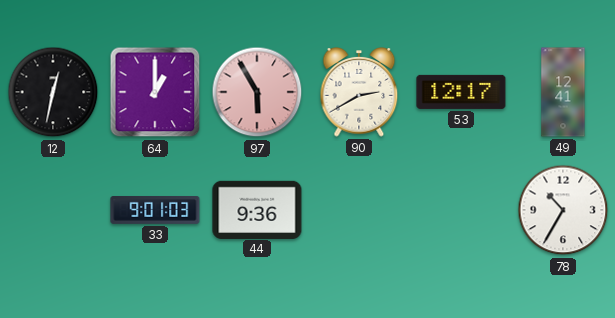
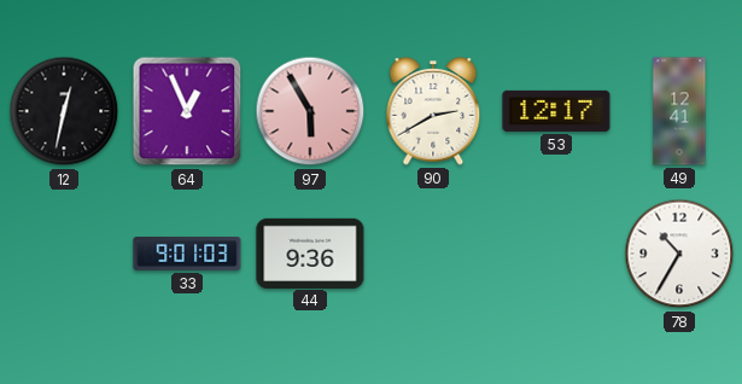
64: 1:00 -> 12:56 (187, 111)
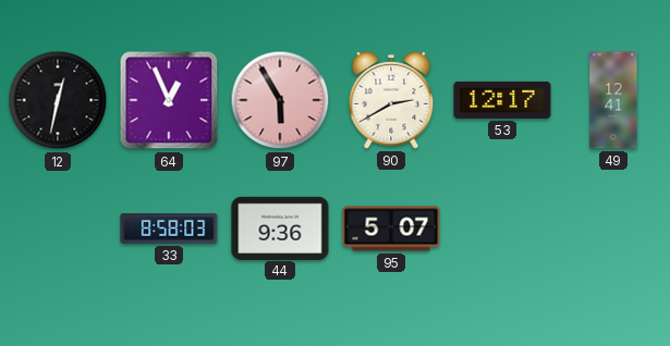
33: 9:01 -> 8:58 (169, 230)
95: none -> 5:07 (391, 228)
78: 10:35 -> none (679, 254)
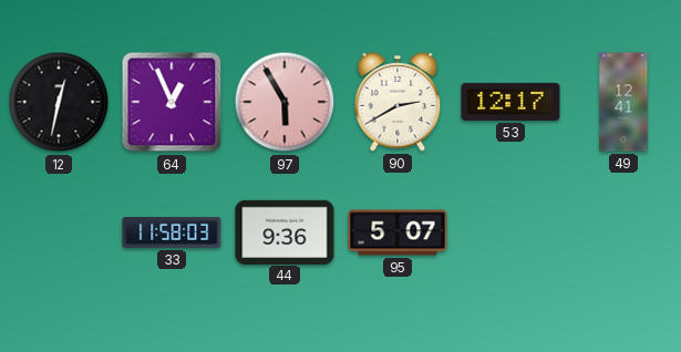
33: 8:58 -> 11:58 (172, 234)
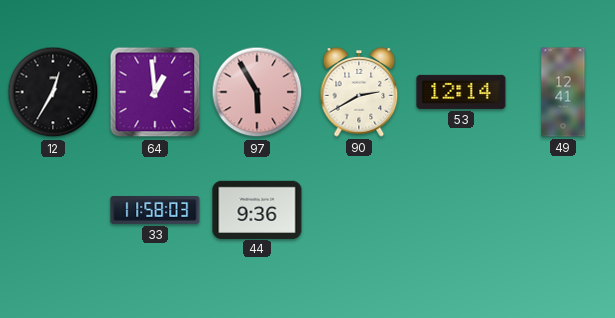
12: 12:32 -> 12:35 (53, 92)
64: 12:56 -> 12:59 (155, 92)
53: 12:17 -> 12:14 (461, 92)
95: 5:07 -> none (398, 232)
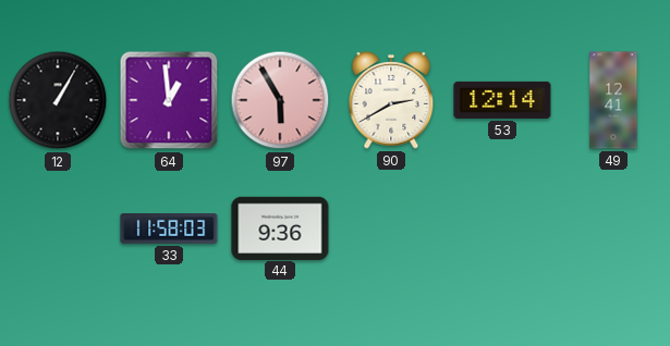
12: 12:35 -> 1:05 (58, 100)
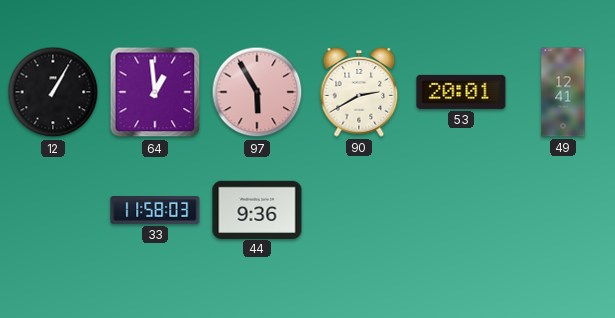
53: 12:14 -> 20:01 (461, 92)
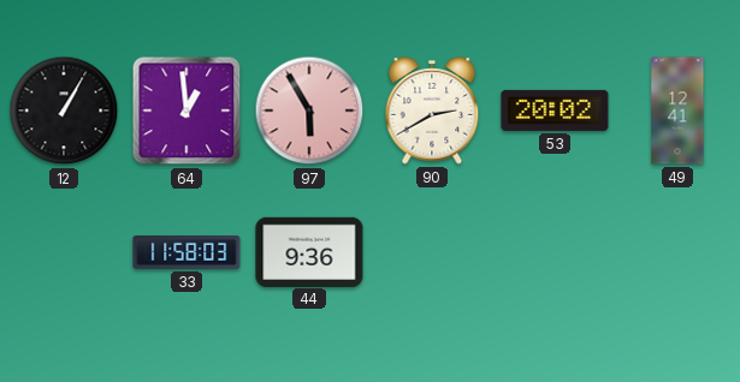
53: 20:01 -> 20:02 (555, 111)
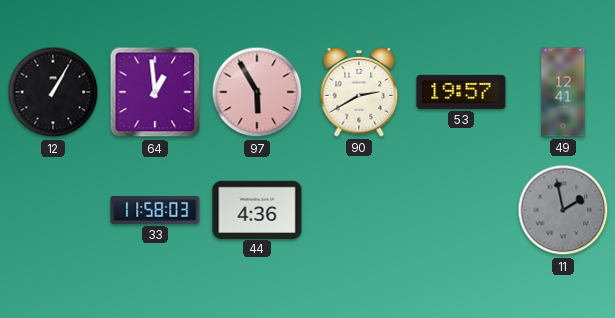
53: 20:02 -> 19:57 (461, 92)
44: 9:36 -> 4:36 (257, 209)
11: none -> 1:58 (563, 210)
